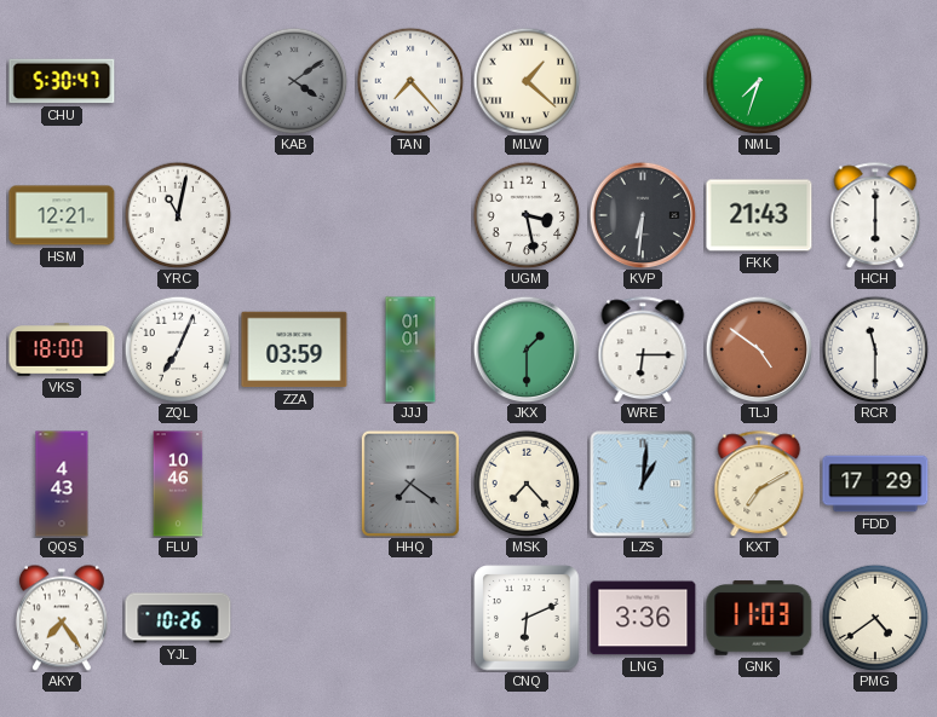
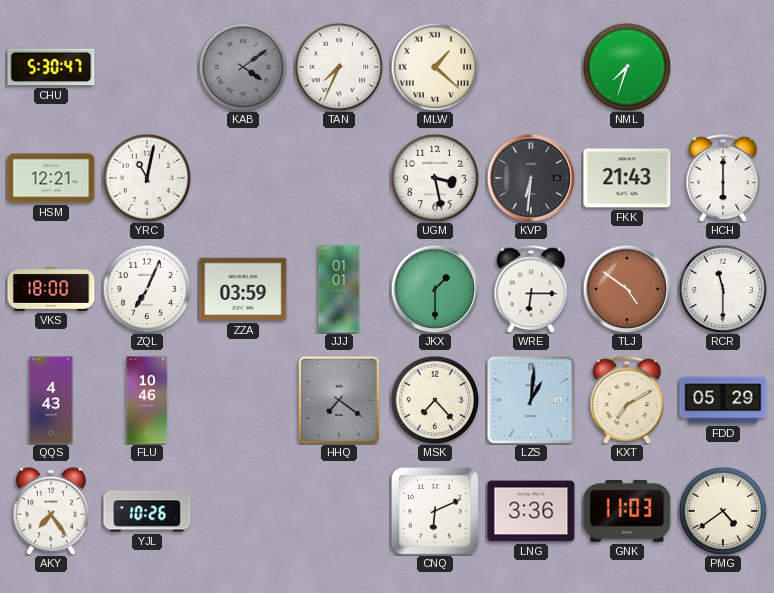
TAN: 7:23 -> 7:34 (339, 67)
FDD: 17:29 -> 05:29 (723, 400)
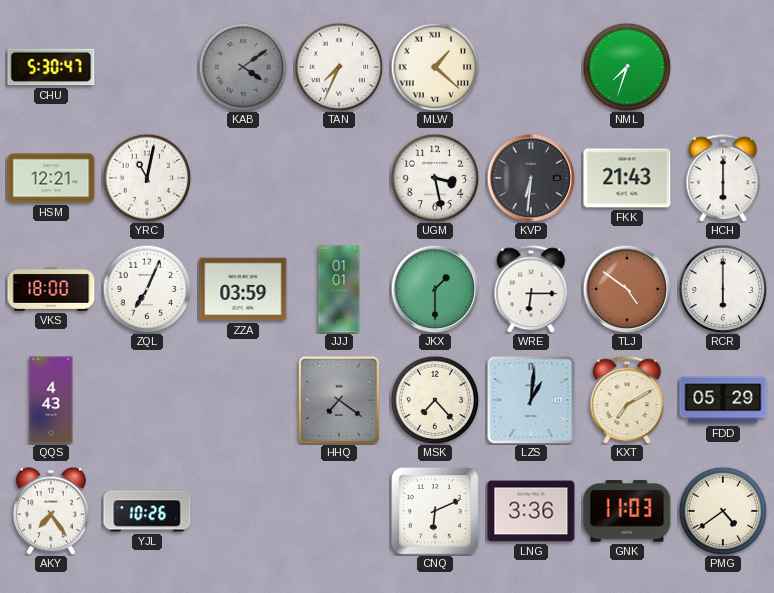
RCR: 11:30 -> 6:00 (723, 289)
FLU: 10:46 -> none (147, 400)
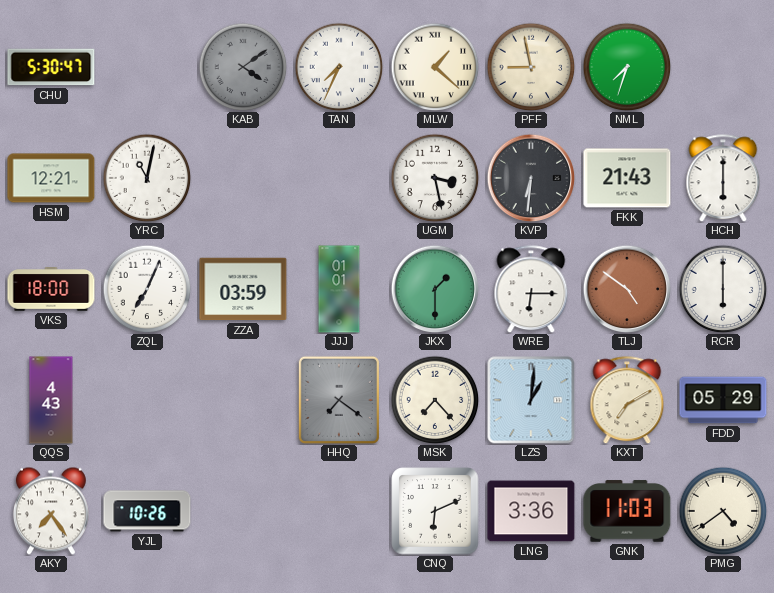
PFF: none -> 8:58 (531, 67)
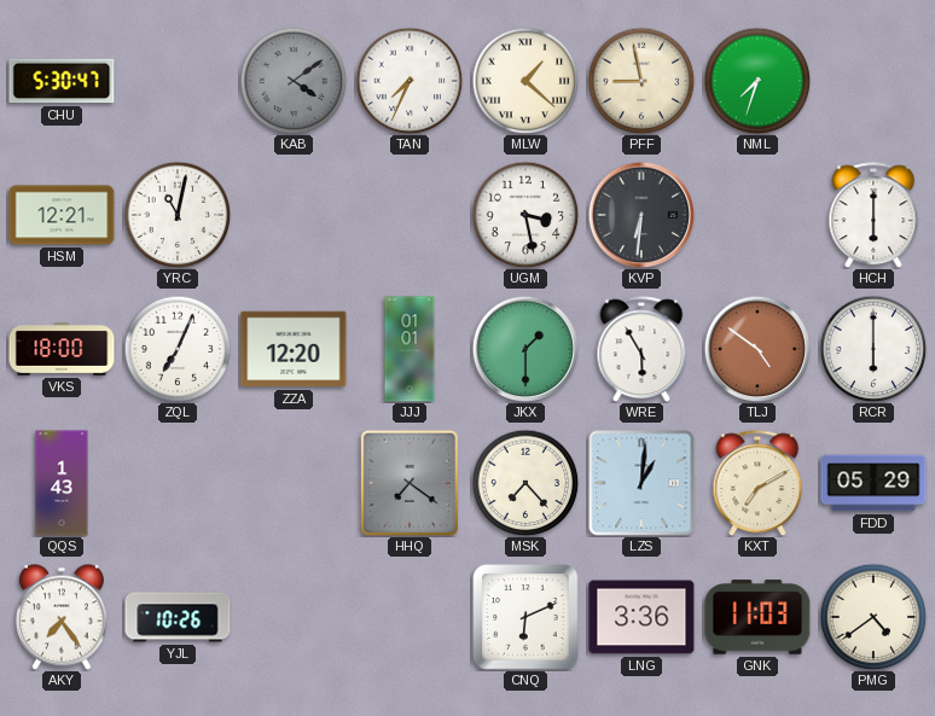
FKK: 21:43 -> none (627, 178)
ZZA: 03:59 -> 12:20 (294, 349)
WRE: 6:15 -> 5:55 (641, 349)
QQS: 4:43 -> 1:43 (62, 483)
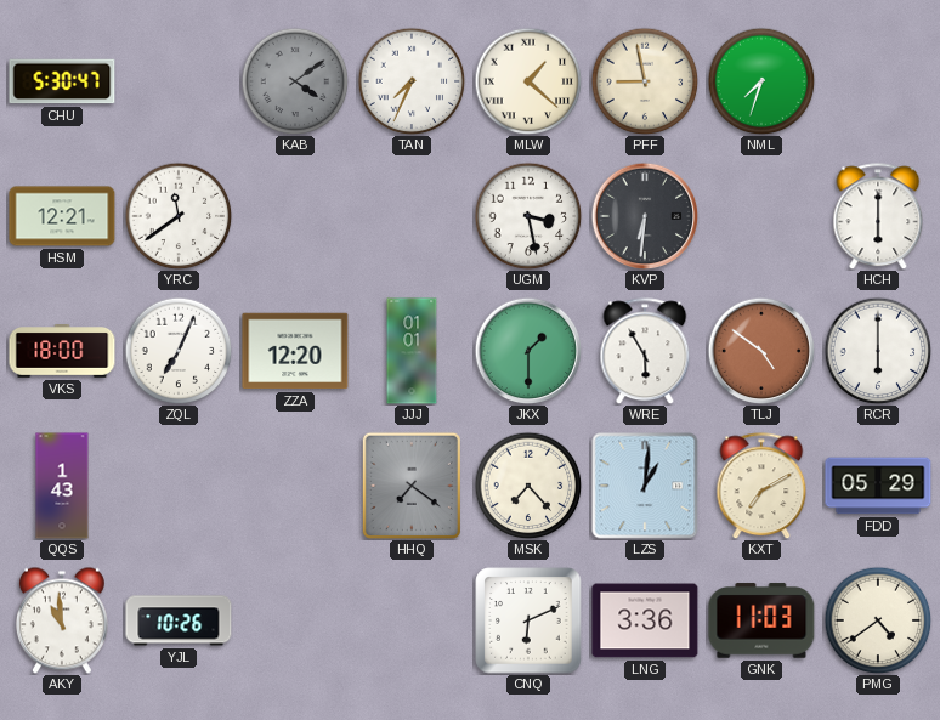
YRC: 11:02 -> 11:39 (179, 216)
AKY: 7:24 -> 10:59 (62, 620)
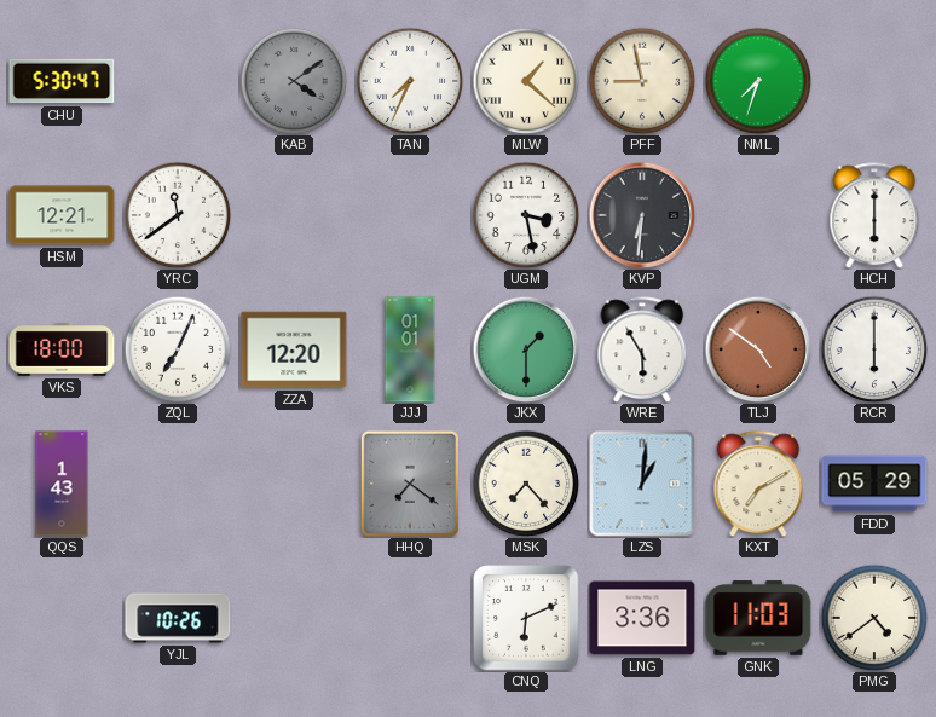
AKY: 10:59 -> none (62, 620)
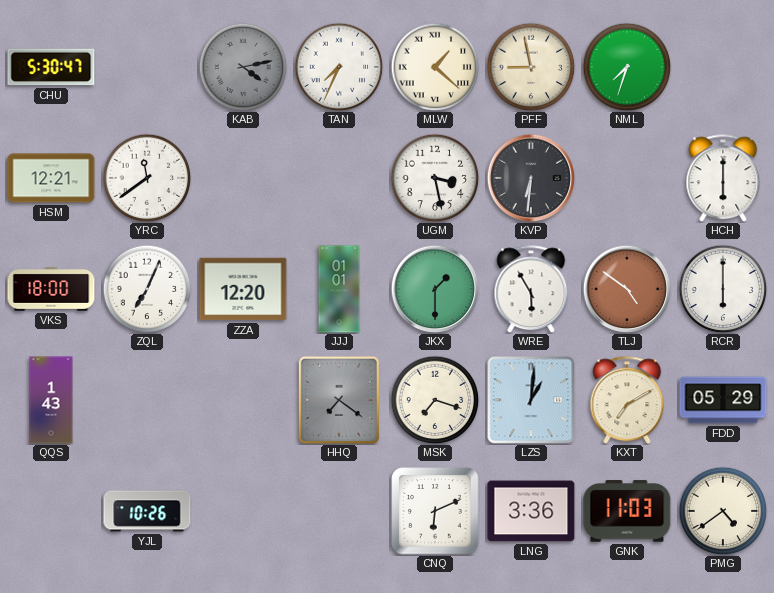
KAB: 4:09 -> 4:13 (243, 67)
MSK: 7:23 -> 7:18 (435, 400)
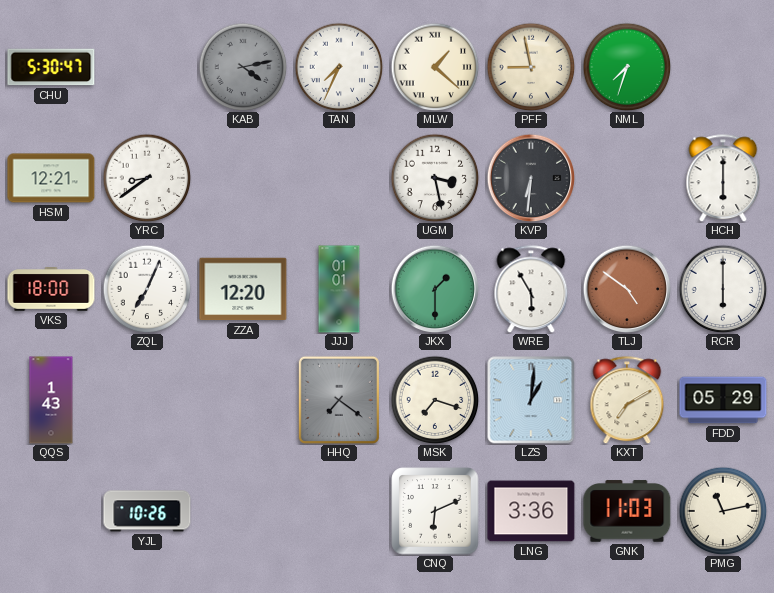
YRC: 11:39 -> 8:39 (147, 178)
PMG: 4:39 -> 11:13 (723, 511)
